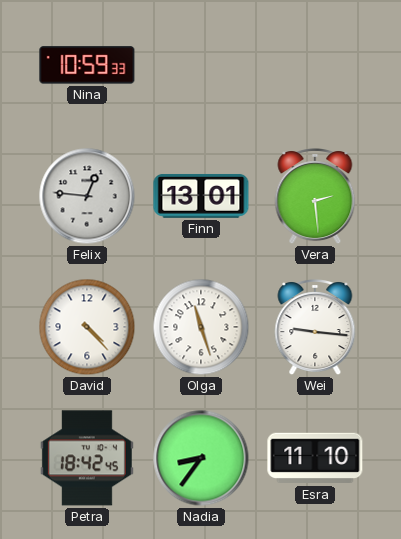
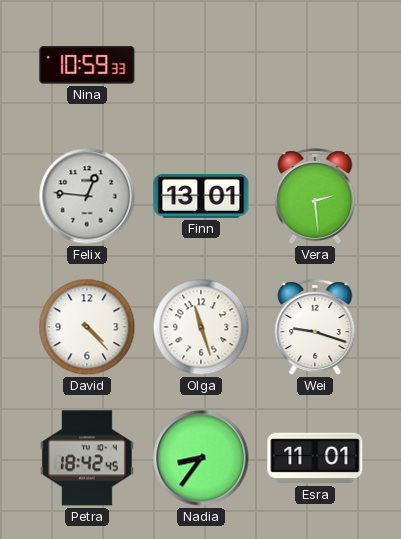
Wei: 9:16 -> 9:18 (315, 328)
Esra: 11:10 -> 11:01 (315, 458)
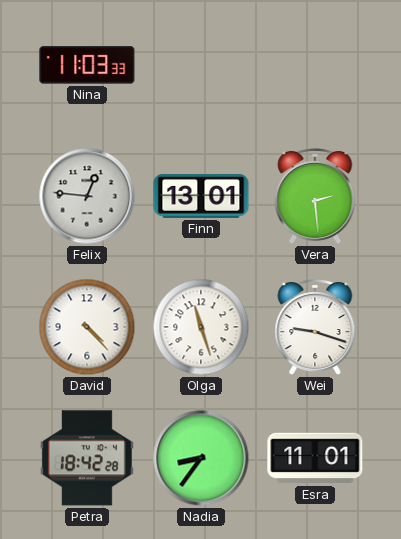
Nina: 10:59 -> 11:03 (87, 65)
Petra: 18:42:45 -> 18:42:28 (87, 458)
